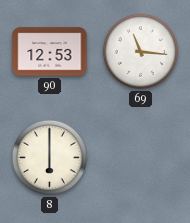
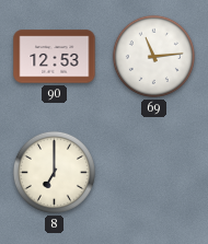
69: 11:16 -> 11:14 (153, 56)
8: 6:00 -> 7:00 (54, 172)
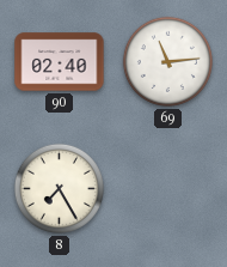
90: 12:53 -> 02:40 (60, 62)
8: 7:00 -> 7:25 (59, 188)
